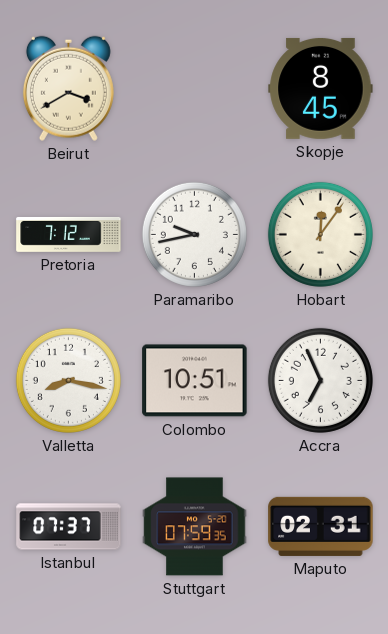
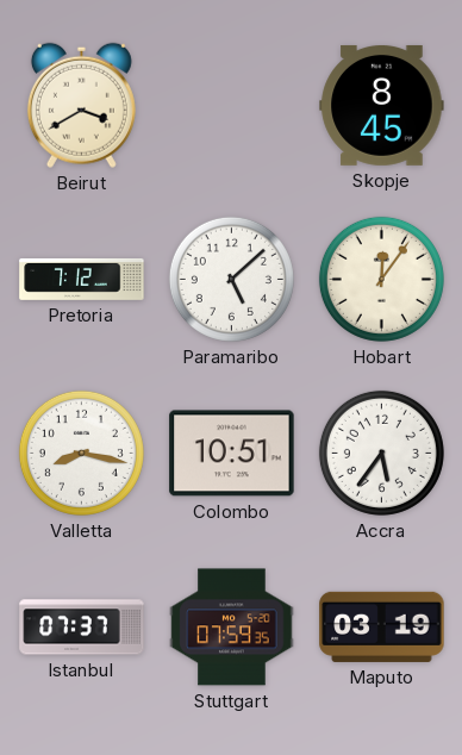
Paramaribo: 9:43 -> 5:08 (231, 279)
Accra: 6:56 -> 5:36 (381, 453)
Maputo: 02:31 -> 03:19 (382, 626)
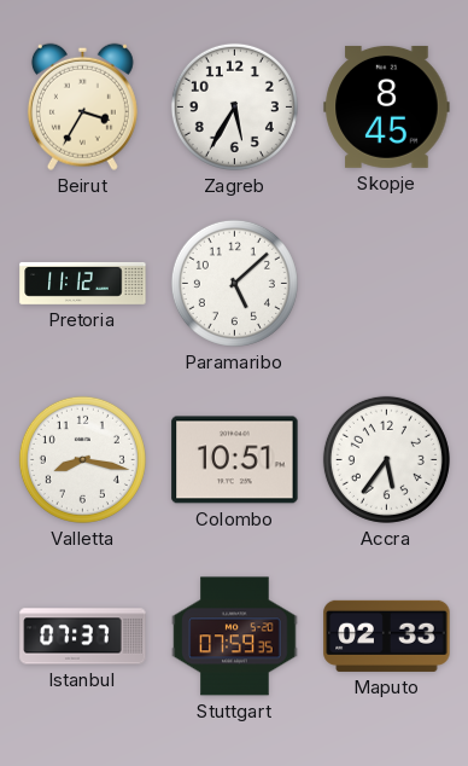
Beirut: 3:40 -> 3:35 (82, 106)
Zagreb: none -> 5:35 (234, 106)
Pretoria: 7:12 -> 11:12 (83, 283)
Hobart: 12:06 -> none (381, 279)
Maputo: 03:19 -> 02:33 (387, 636)
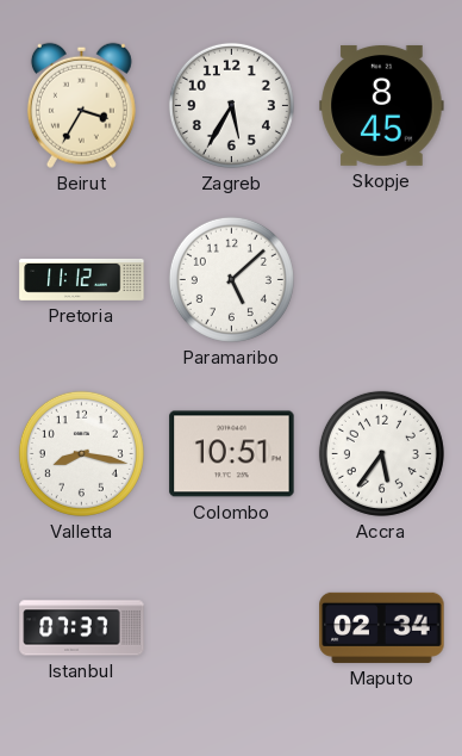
Stuttgart: 07:59 -> none (235, 637)
Maputo: 02:33 -> 02:34 (382, 627)
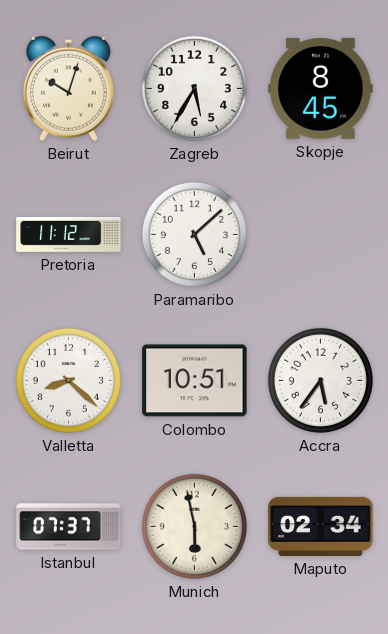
Beirut: 3:35 -> 10:03 (68, 88)
Valletta: 8:17 -> 8:22 (68, 380)
Munich: none -> 5:58 (194, 526)
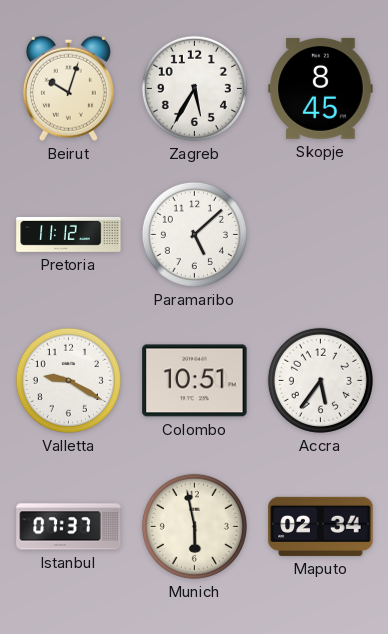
Valletta: 8:22 -> 9:20 (68, 380)
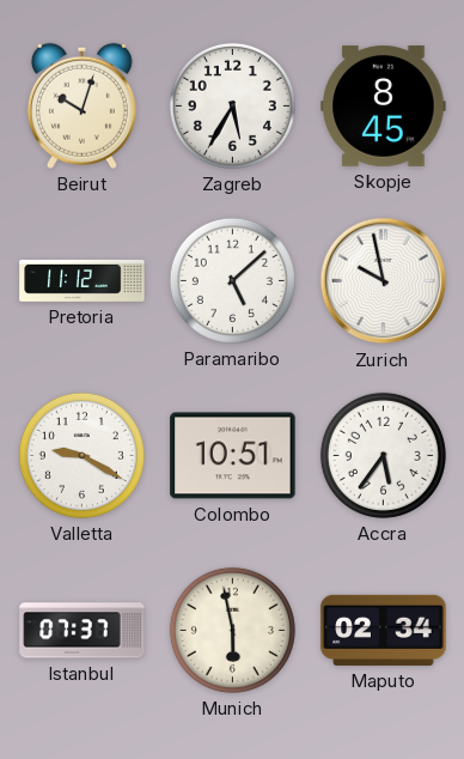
Zurich: none -> 9:58 (384, 281)
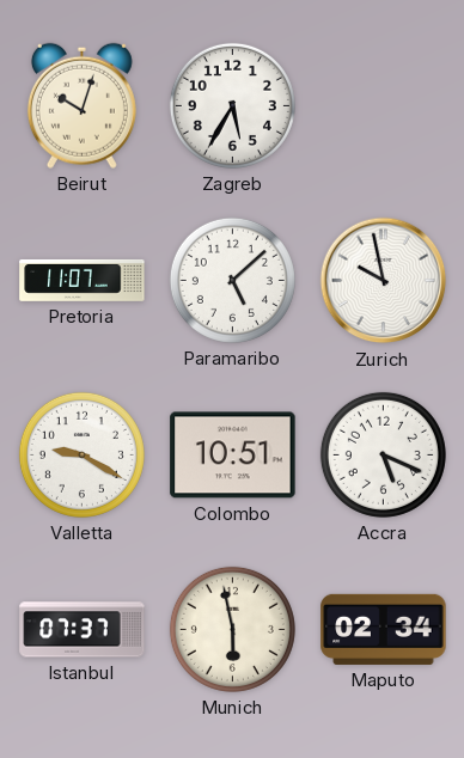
Skopje: 8:45 -> none (384, 105)
Pretoria: 11:12 -> 11:07 (83, 280)
Accra: 5:36 -> 5:19 (383, 454)
